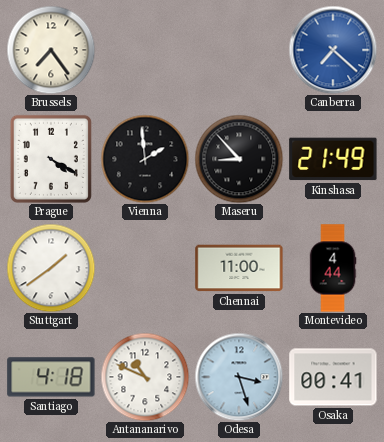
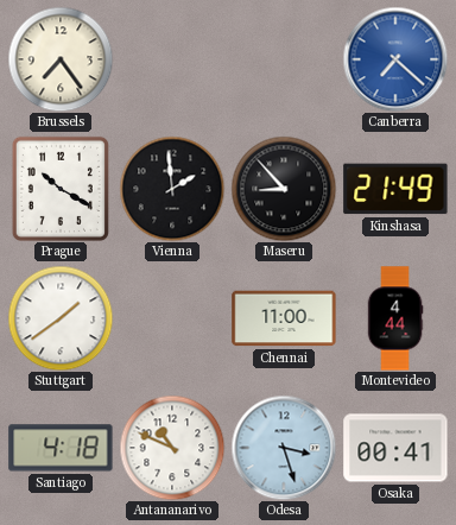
Prague: 4:20 -> 10:20 (61, 189)
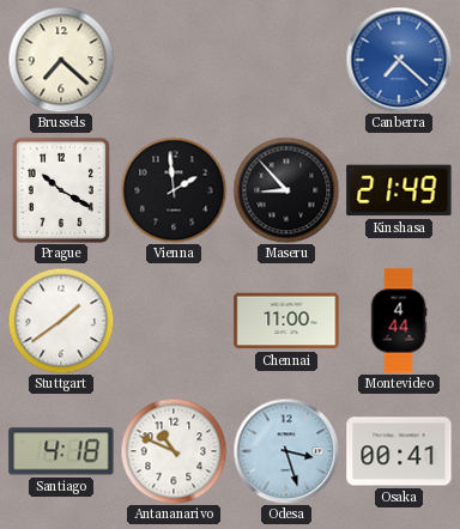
Brussels: 7:24 -> 7:22 (61, 60)
